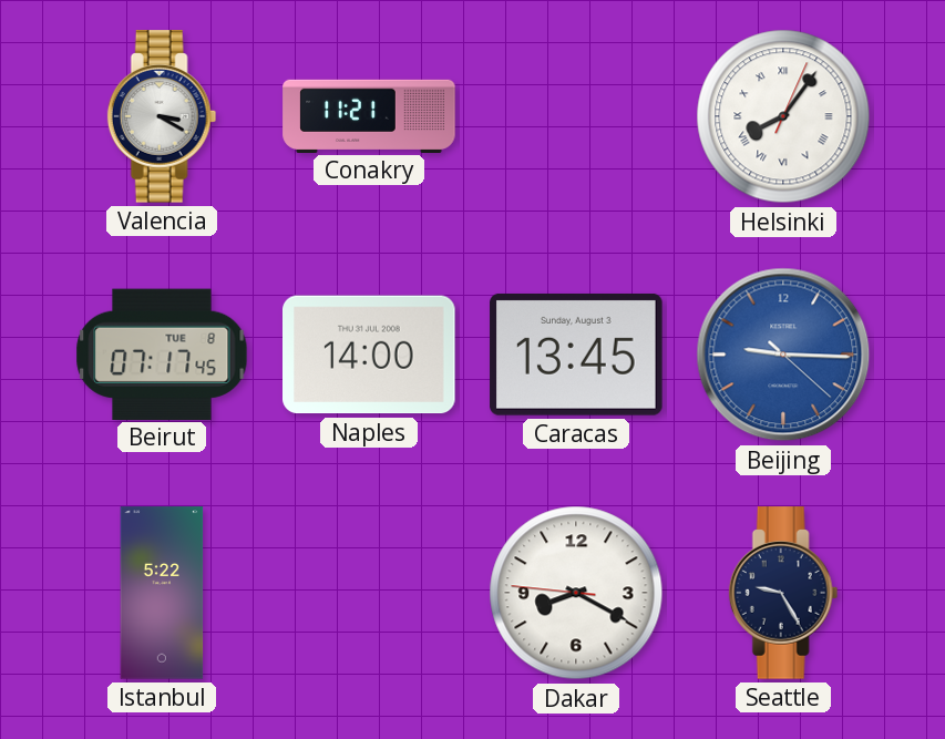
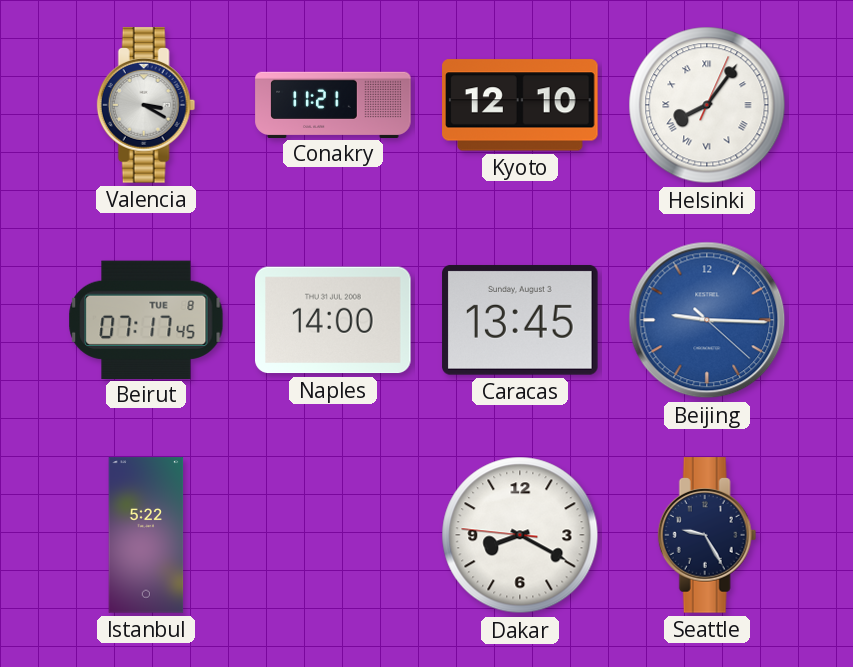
Kyoto: none -> 12:10 (520, 105)
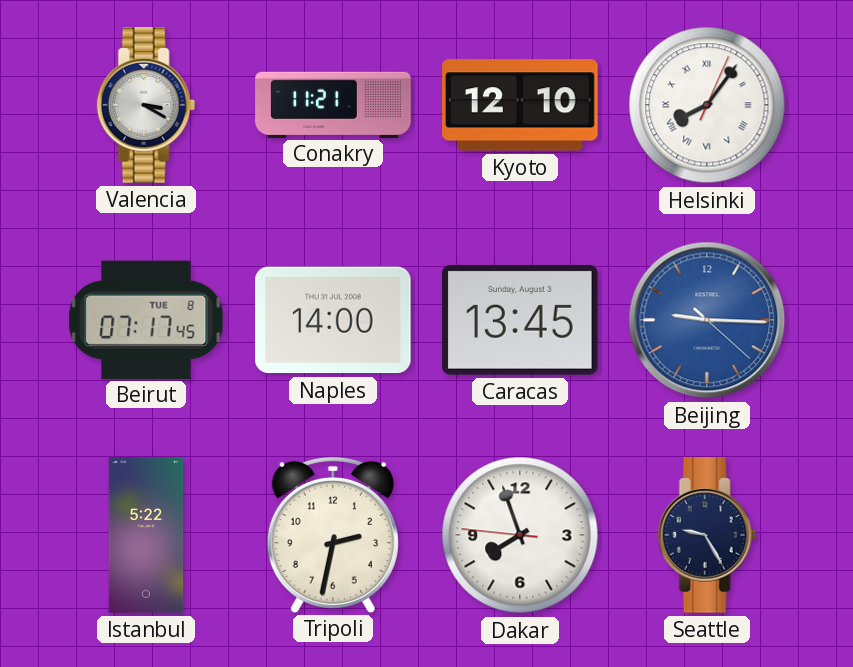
Tripoli: none -> 2:32 (333, 534)
Dakar: 8:19 -> 7:56 (520, 535)
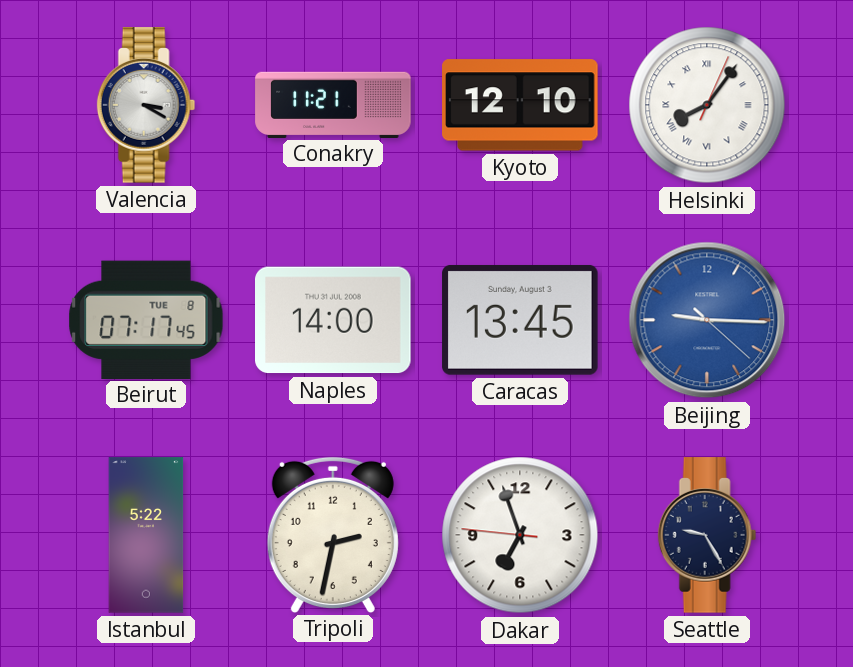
Dakar: 7:56 -> 6:56 (520, 535)
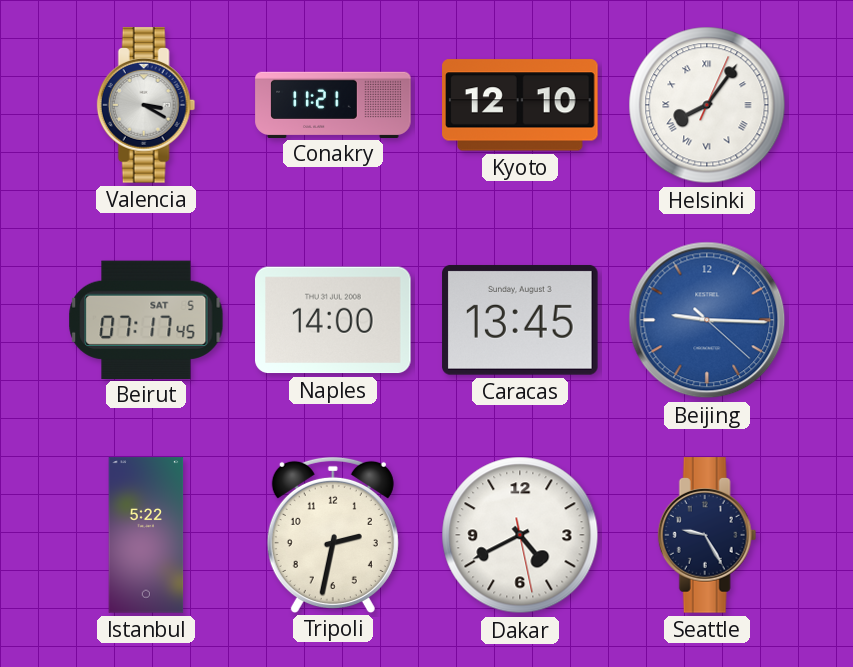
Beirut date: TUE 8 -> SAT 5 (146, 319)
Dakar: 6:56 -> 4:40 (520, 535)
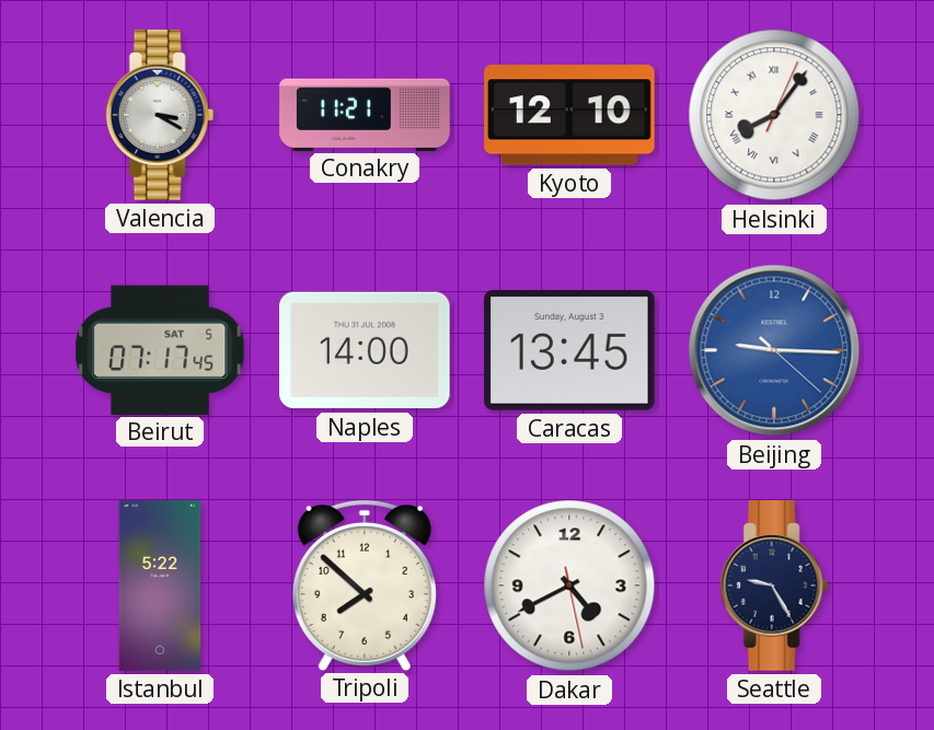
Tripoli: 2:32 -> 7:52 (365, 584)
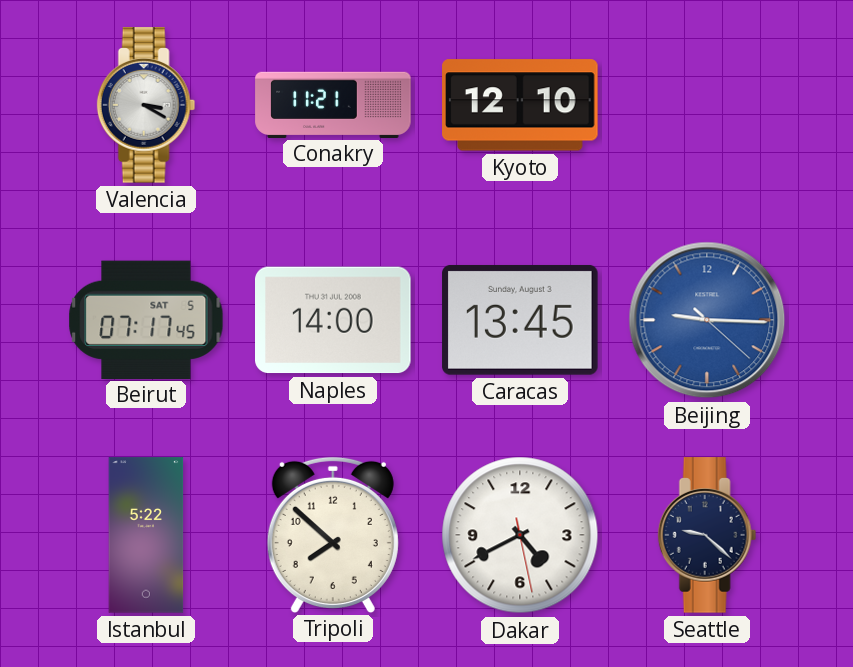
Helsinki: 8:06 -> none (774, 115)
Seattle: 9:25 -> 9:22 (707, 535)
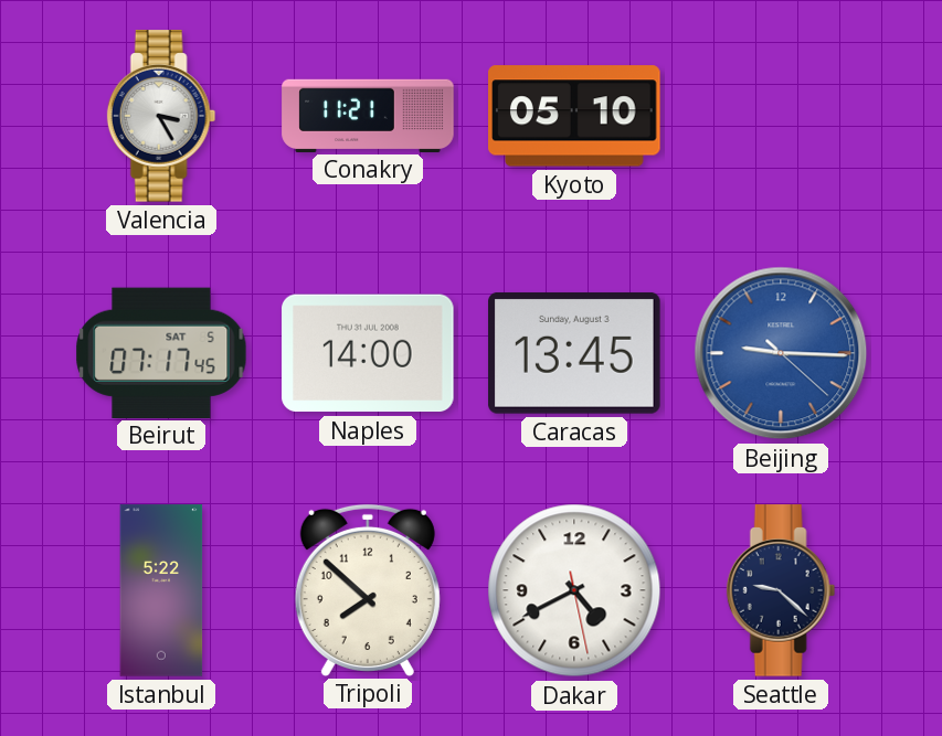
Valencia: 3:20 -> 3:25 (161, 116)
Kyoto: 12:10 -> 05:10 (574, 116)
